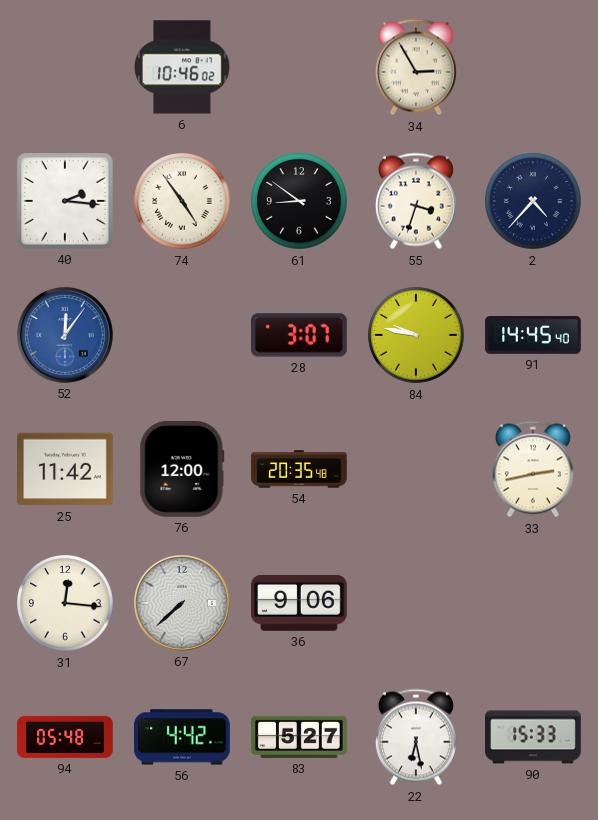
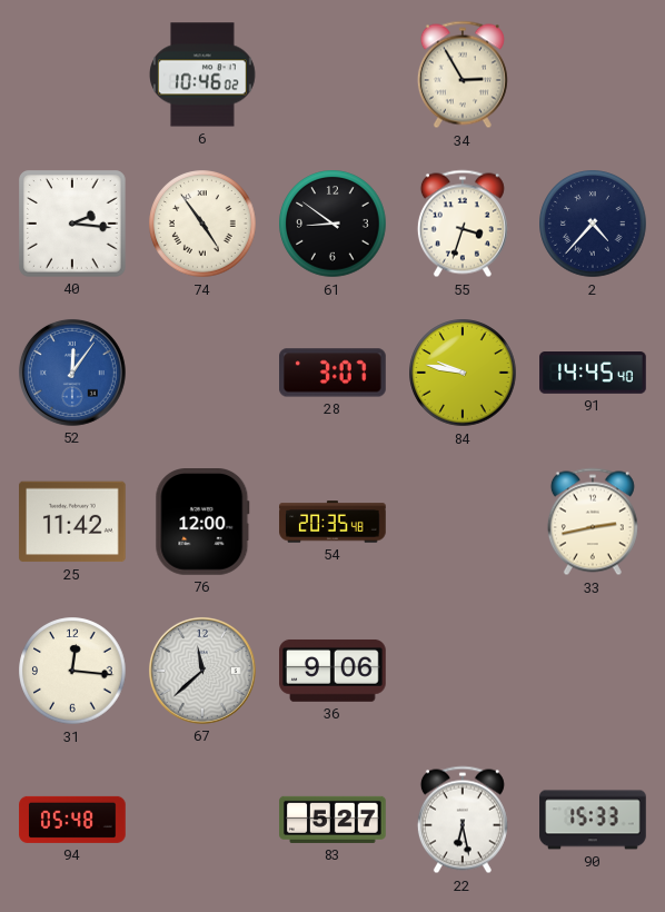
67: 7:38 -> 11:38 (202, 671)
56: 4:42 -> none (183, 737)
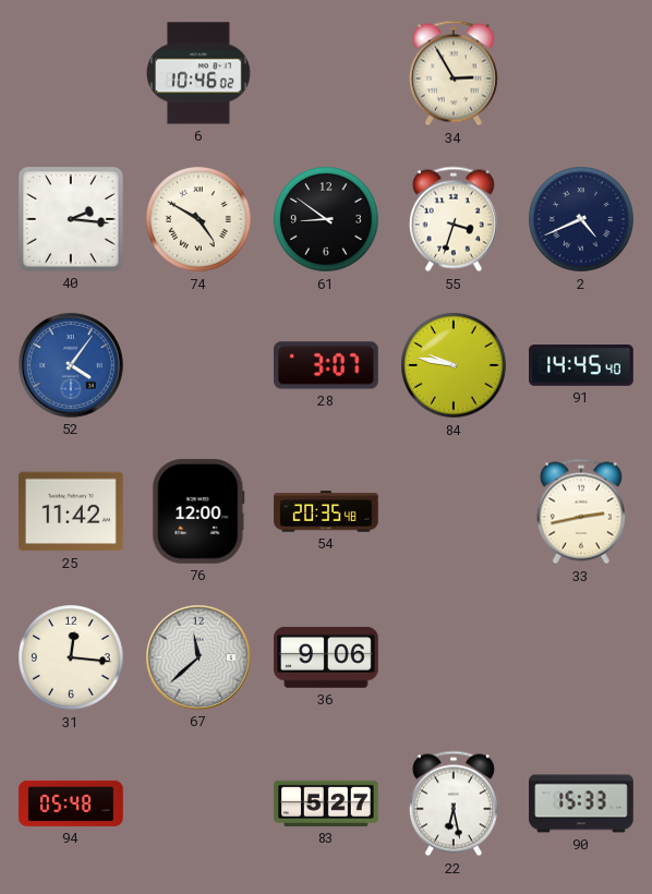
74: 4:54 -> 4:50 (198, 219)
2: 4:37 -> 4:41 (581, 219)
52: 12:06 -> 4:06 (71, 365)
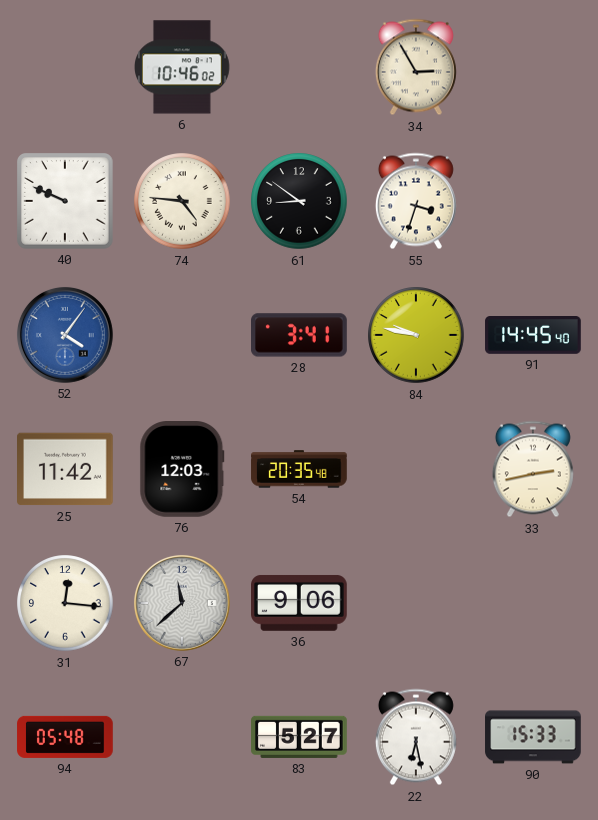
40: 2:16 -> 9:49 (66, 202)
74: 4:50 -> 4:46 (182, 201)
2: 4:41 -> none (581, 219)
28: 3:07 -> 3:41 (300, 335)
76: 12:00 -> 12:03 (182, 470)
